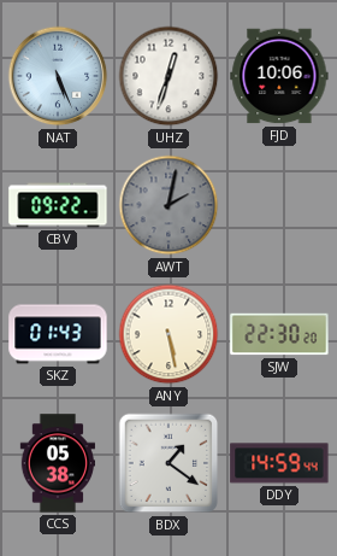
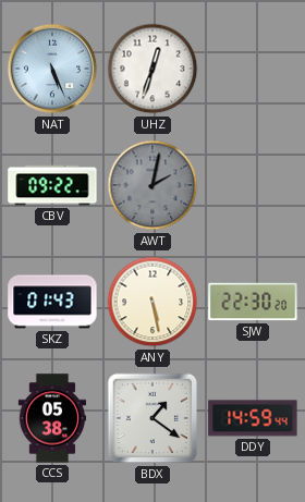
FJD: 10:06 -> none (279, 76)
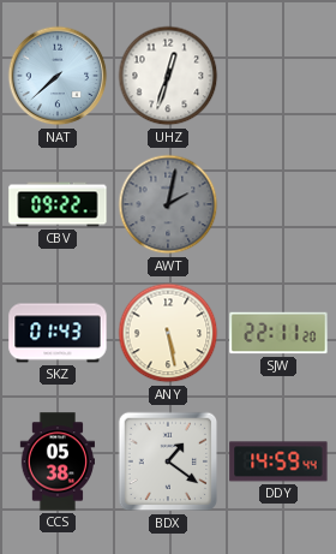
NAT: 5:26 -> 7:38 (58, 76)
SJW: 22:30 -> 22:11 (278, 333)
